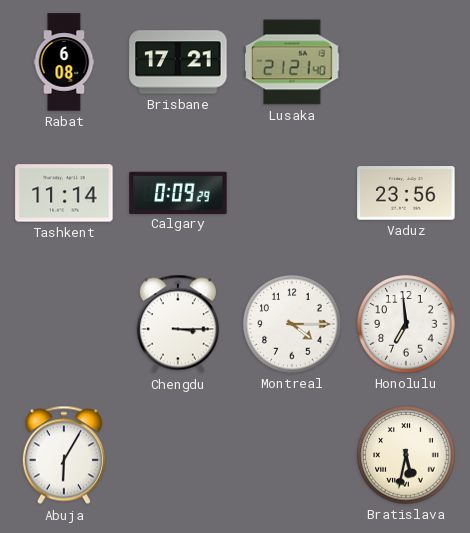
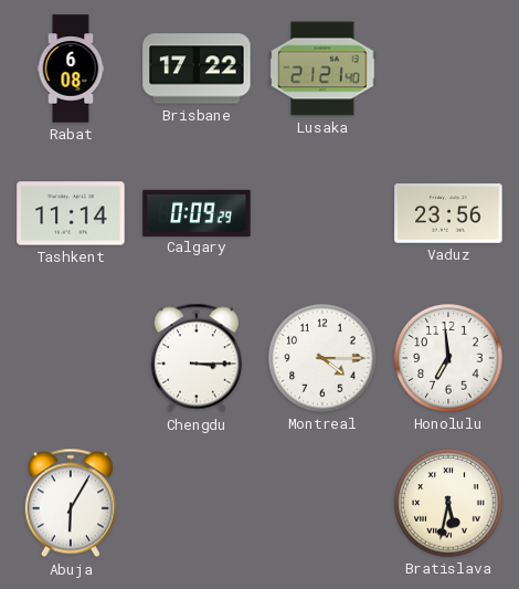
Brisbane: 17:21 -> 17:22 (197, 69)
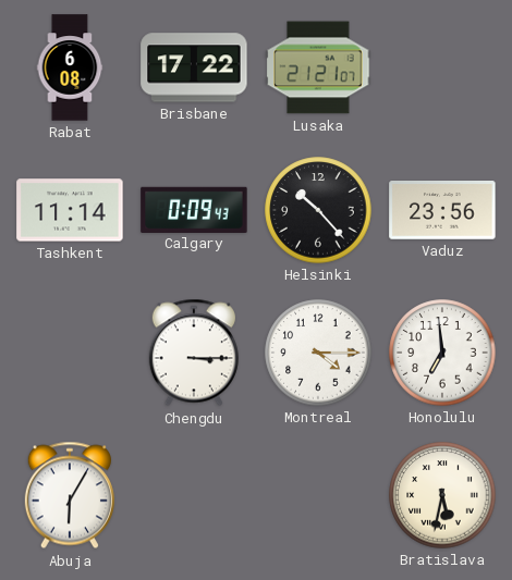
Lusaka: 21:21:40 -> 21:21:07 (318, 67)
Calgary: 0:09:29 -> 0:09:43 (194, 209)
Helsinki: none -> 10:23 (318, 210)
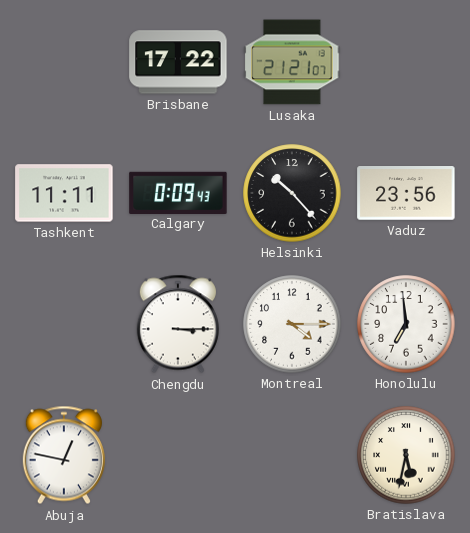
Rabat: 6:08 -> none (70, 67)
Tashkent: 11:14 -> 11:11 (64, 193)
Abuja: 6:05 -> 12:47 (64, 455)
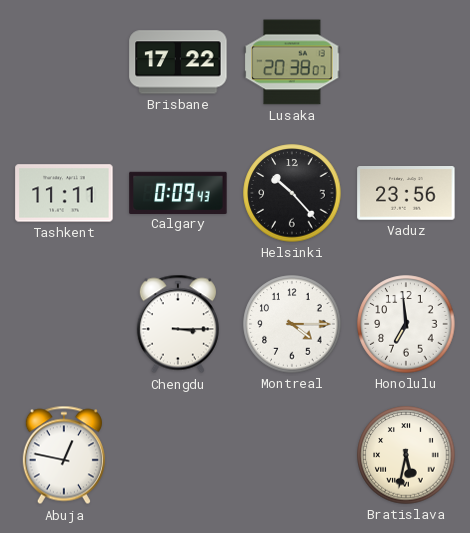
Lusaka: 21:21 -> 20:38 (292, 62)
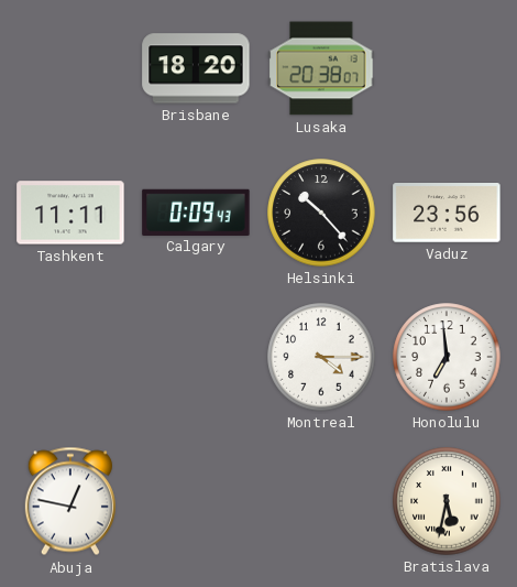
Brisbane: 17:22 -> 18:20 (196, 68)
Chengdu: 3:15 -> none (178, 324)
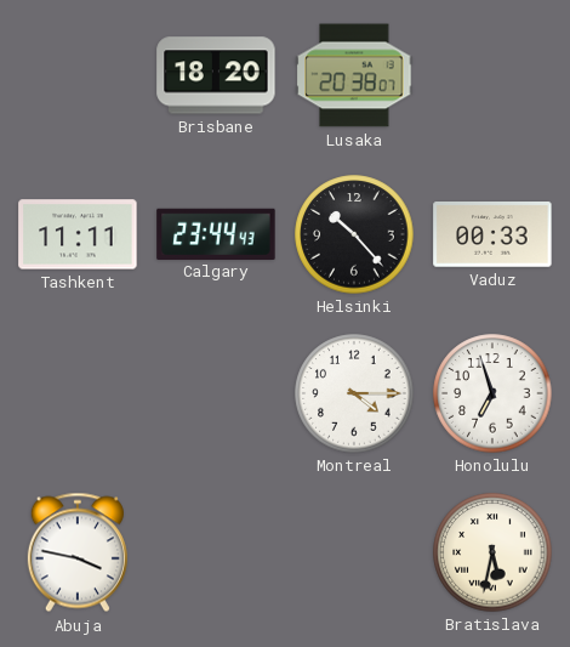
Calgary: 0:09 -> 23:44 (216, 233)
Vaduz: 23:56 -> 00:33 (492, 234)
Honolulu: 6:59 -> 6:57 (492, 393)
Abuja: 12:47 -> 3:47 (78, 552)
